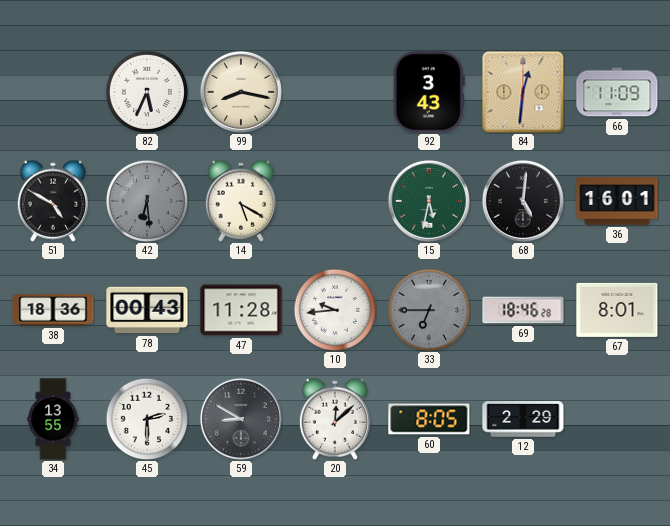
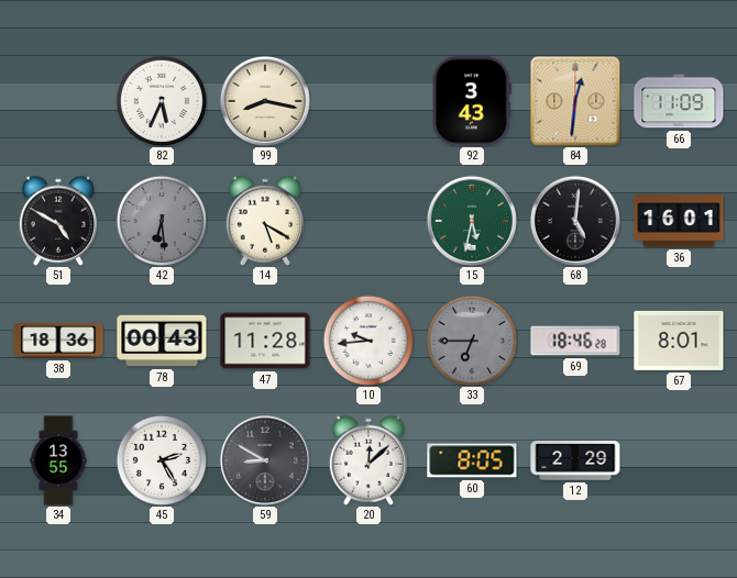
45: 2:30 -> 2:25 (161, 459)
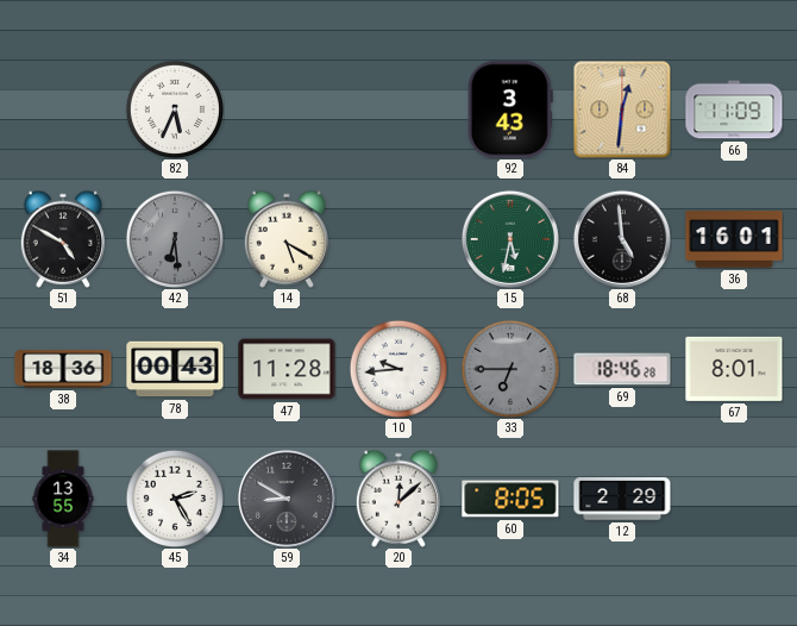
99: 8:17 -> none (265, 101)
68: 5:01 -> 4:59 (622, 239)
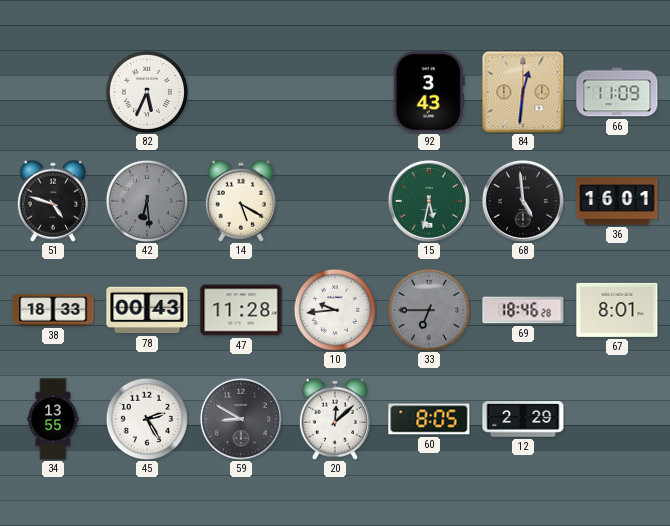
51: 4:50 -> 4:48 (53, 201)
38: 18:36 -> 18:33 (53, 310)
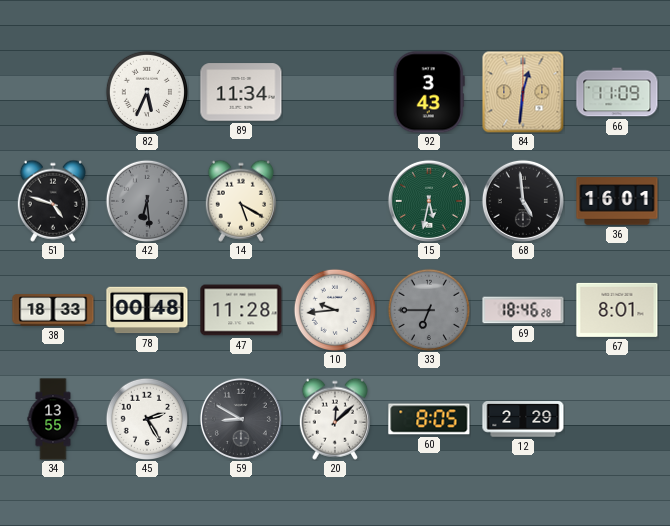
89: none -> 11:34 (241, 92)
78: 00:43 -> 00:48 (147, 310)
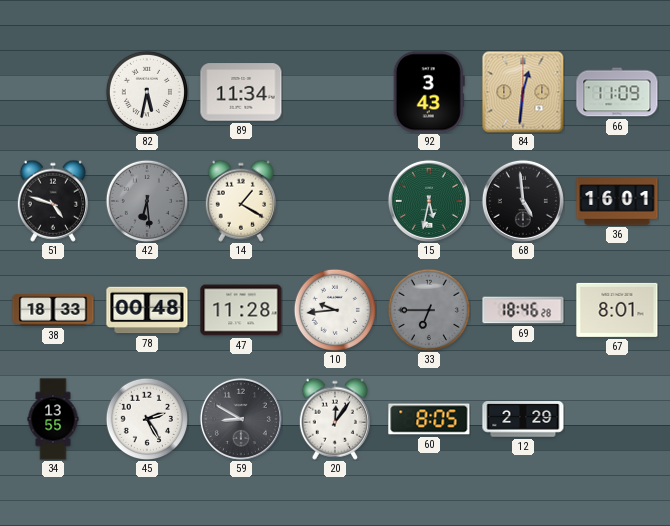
82: 5:34 -> 5:32 (146, 91)
14: 5:20 -> 1:20 (241, 201)
20: 12:08 -> 12:06 (335, 419)
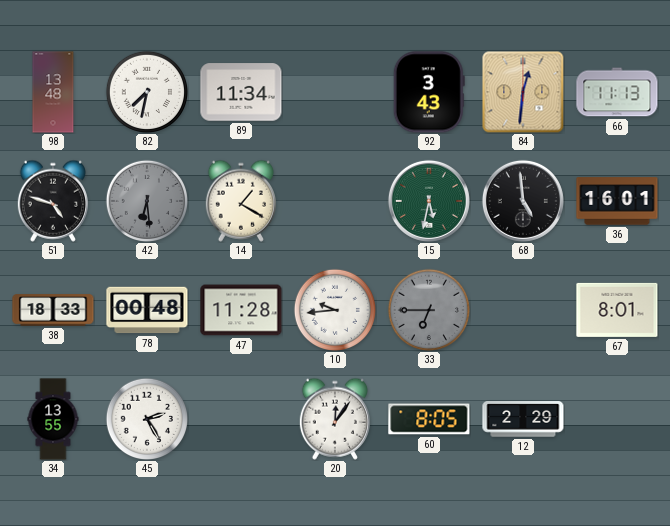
98: none -> 13:48 (53, 92)
82: 5:32 -> 7:32 (146, 91)
66: 11:09 -> 11:13 (617, 92)
69: 18:46 -> none (523, 310)
59: 8:50 -> none (241, 419)
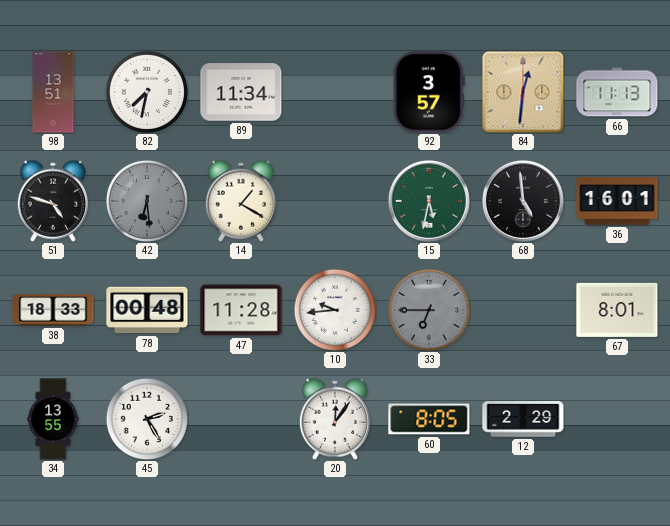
98: 13:48 -> 13:51 (53, 92)
92: 3:43 -> 3:57 (429, 92)
